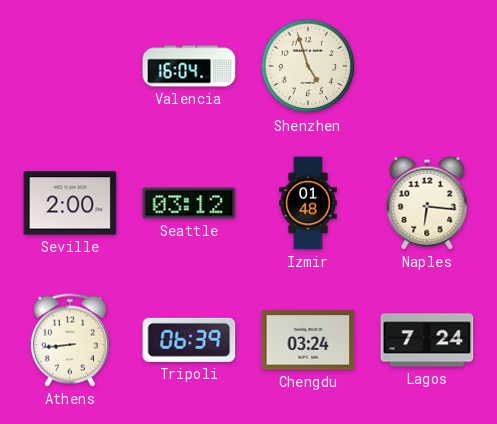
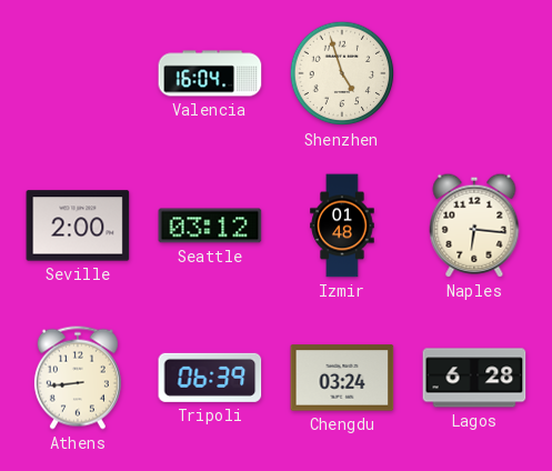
Lagos: 7:24 -> 6:28 (474, 378)
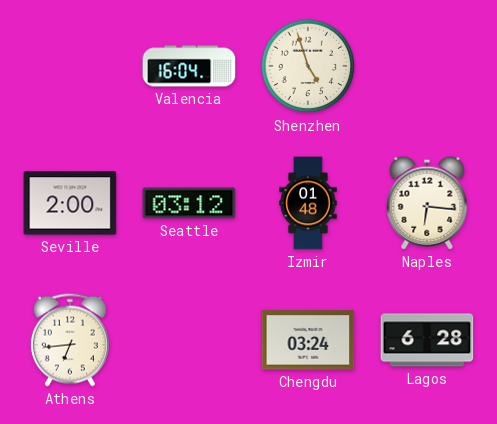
Athens: 8:44 -> 6:44 (70, 340)
Tripoli: 06:39 -> none (210, 378)
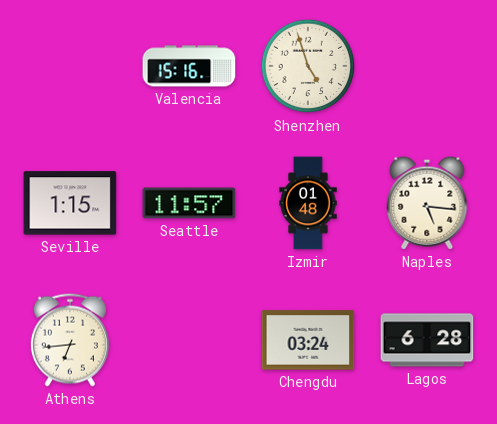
Valencia: 16:04 -> 15:16 (189, 66)
Seville: 2:00 -> 1:15 (70, 203)
Seattle: 03:12 -> 11:57 (189, 203)
Naples: 6:16 -> 5:16 (427, 203)
